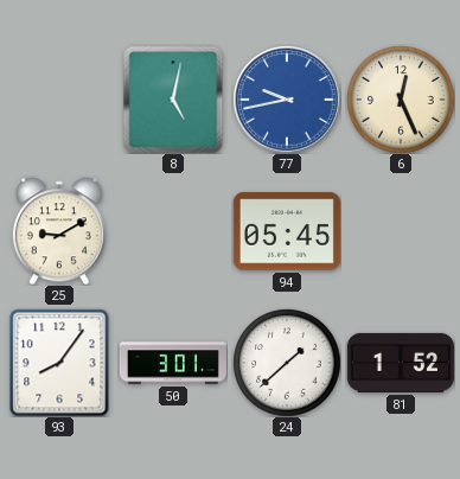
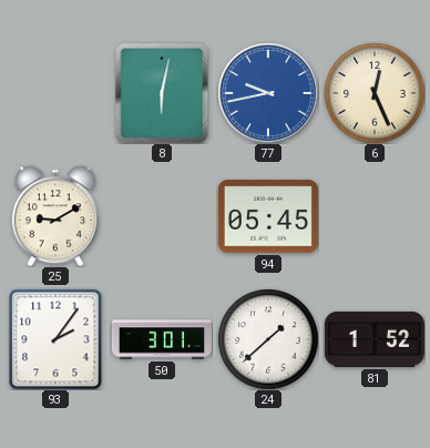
8: 5:02 -> 6:02 (162, 93)
93: 8:06 -> 2:06 (55, 339)
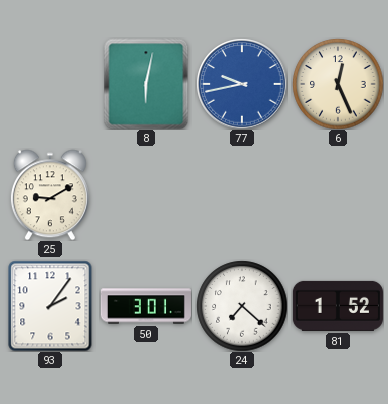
94: 05:45 -> none (268, 216)
24: 1:38 -> 7:22 (242, 306)
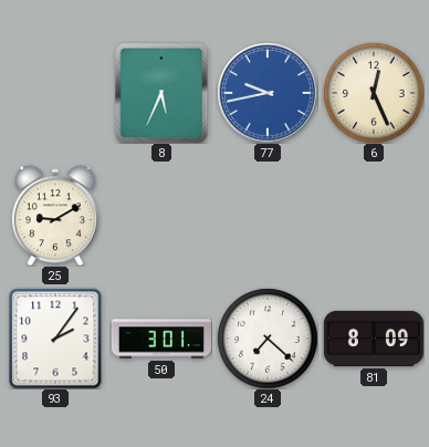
8: 6:02 -> 5:34 (161, 93)
81: 1:52 -> 8:09 (374, 339)
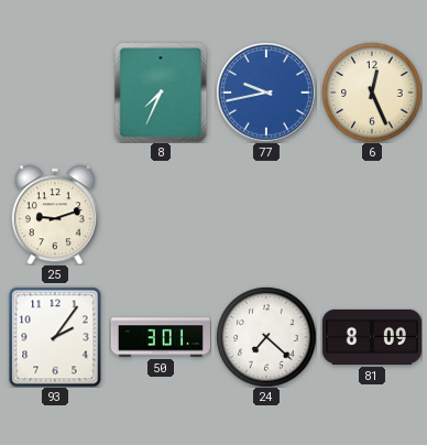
8: 5:34 -> 7:34 (161, 93)
25: 9:10 -> 9:12 (55, 215)
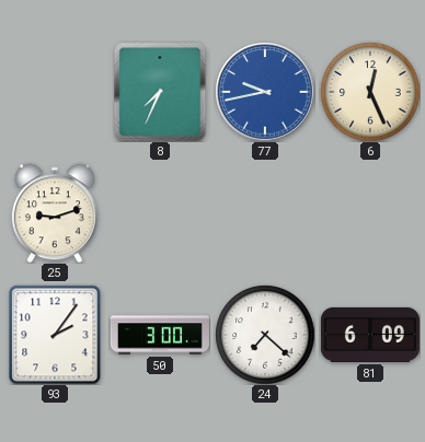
50: 3:01 -> 3:00 (160, 335)
81: 8:09 -> 6:09 (370, 335)
